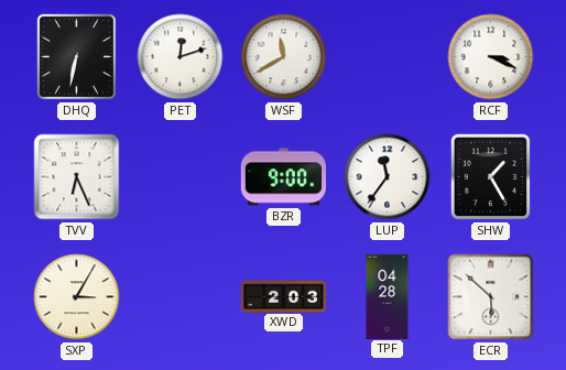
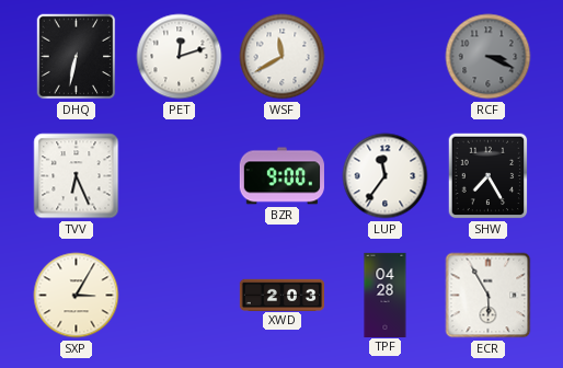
RCF dial: white -> grey (489, 57)
SHW: 1:25 -> 7:25 (489, 176)
ECR: 5:52 -> 5:55 (489, 296)
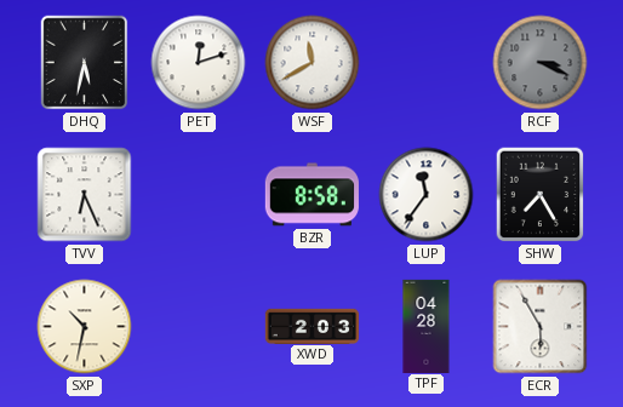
DHQ: 6:32 -> 5:32 (85, 63)
BZR: 9:00 -> 8:58 (311, 195)
SXP: 3:05 -> 10:32 (85, 327)
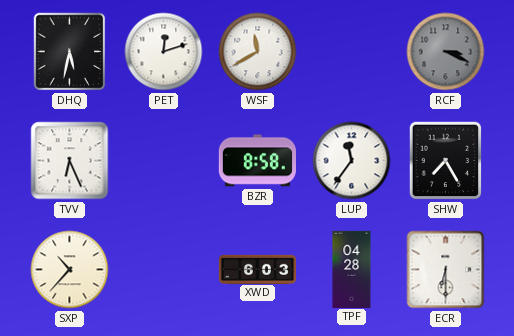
SXP: 10:32 -> 10:37 (70, 270)
XWD: 2:03 -> 6:03 (257, 269)
ECR: 5:55 -> 6:30 (446, 270)
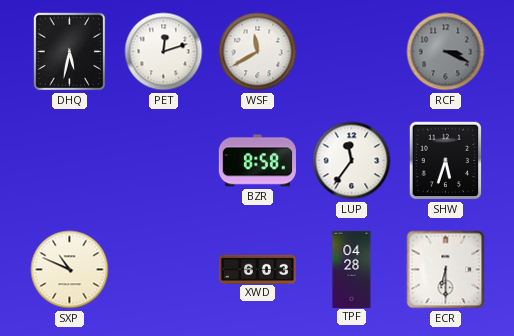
TVV: 6:26 -> none (70, 161)
SHW: 7:25 -> 5:33 (446, 161)
SXP: 10:37 -> 10:49 (70, 270)
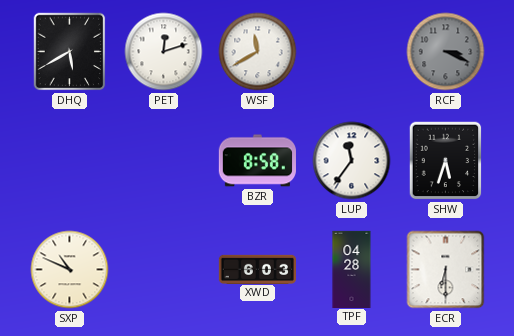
DHQ: 5:32 -> 5:40 (70, 52)
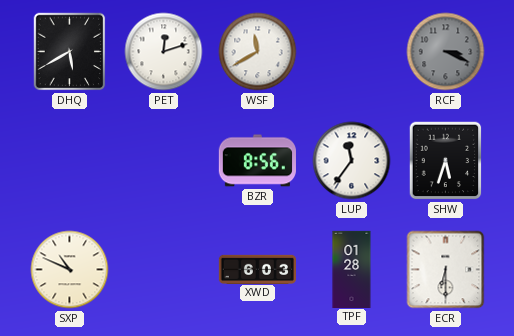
BZR: 8:58 -> 8:56 (257, 161)
TPF: 04:28 -> 01:28 (352, 269)
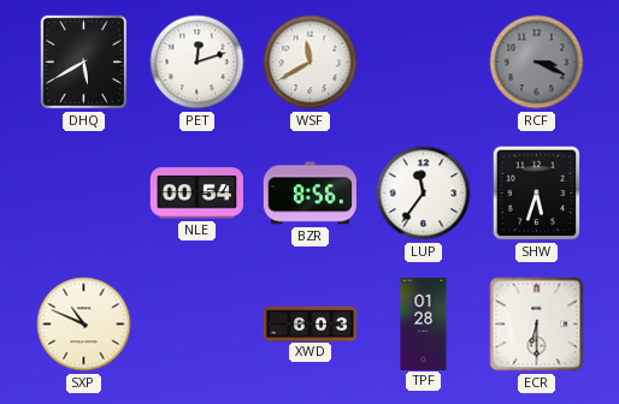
NLE: none -> 00:54 (196, 194)
